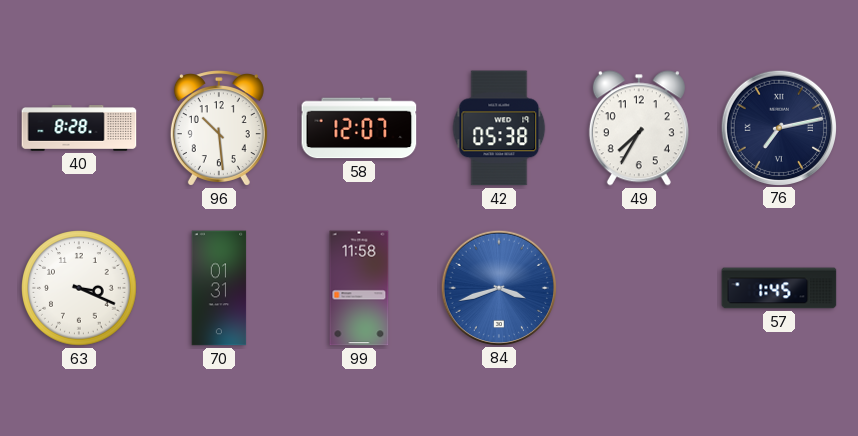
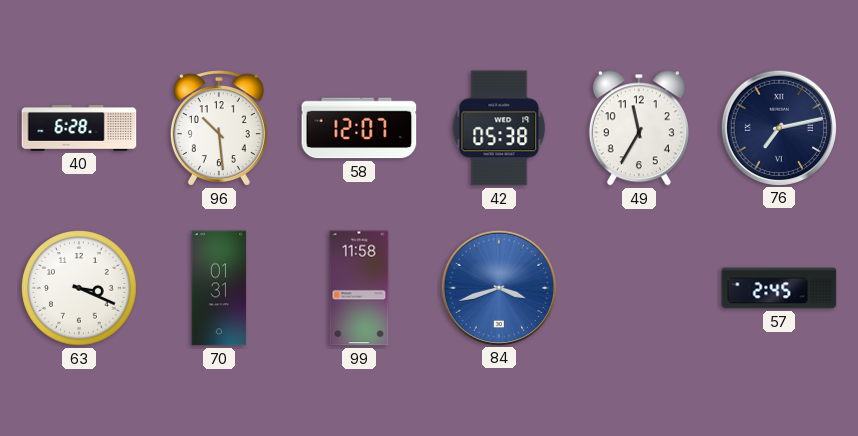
40: 8:28 -> 6:28 (79, 129)
49: 7:35 -> 11:35 (639, 128)
57: 1:45 -> 2:45 (779, 288)
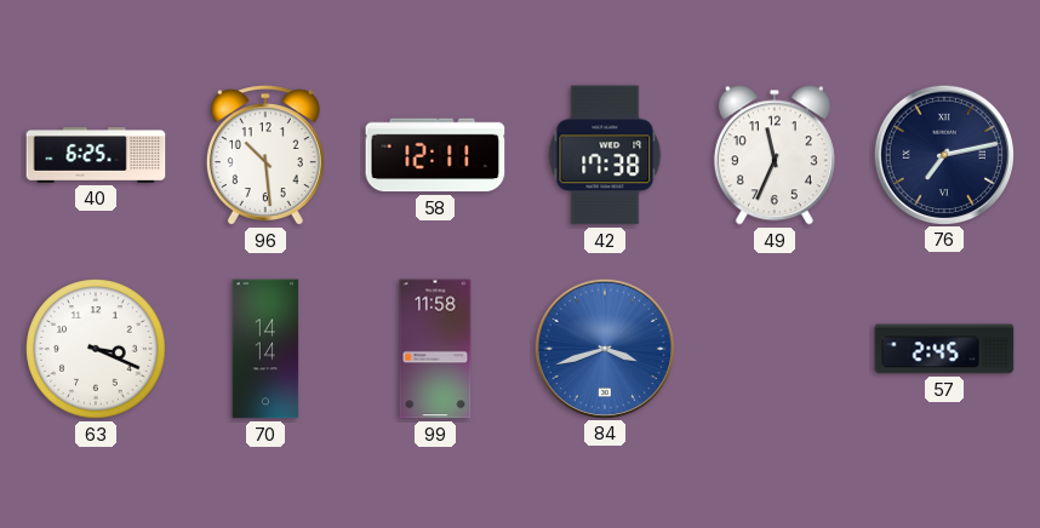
40: 6:28 -> 6:25 (96, 156)
58: 12:07 -> 12:11 (435, 155)
42: 05:38 -> 17:38 (605, 155)
49: 11:35 -> 11:34 (775, 155)
70: 01:31 -> 14:14 (265, 349)
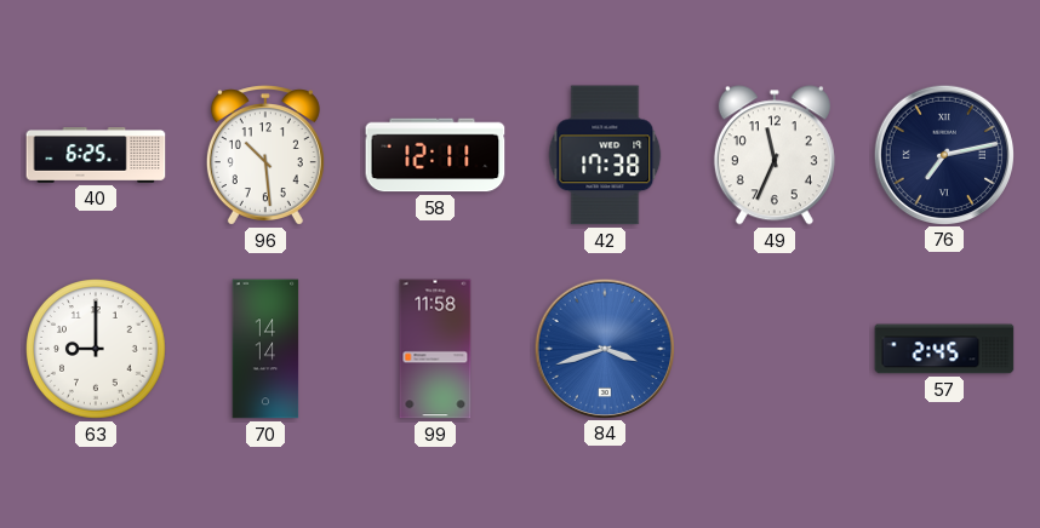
63: 3:19 -> 9:00 (96, 349)
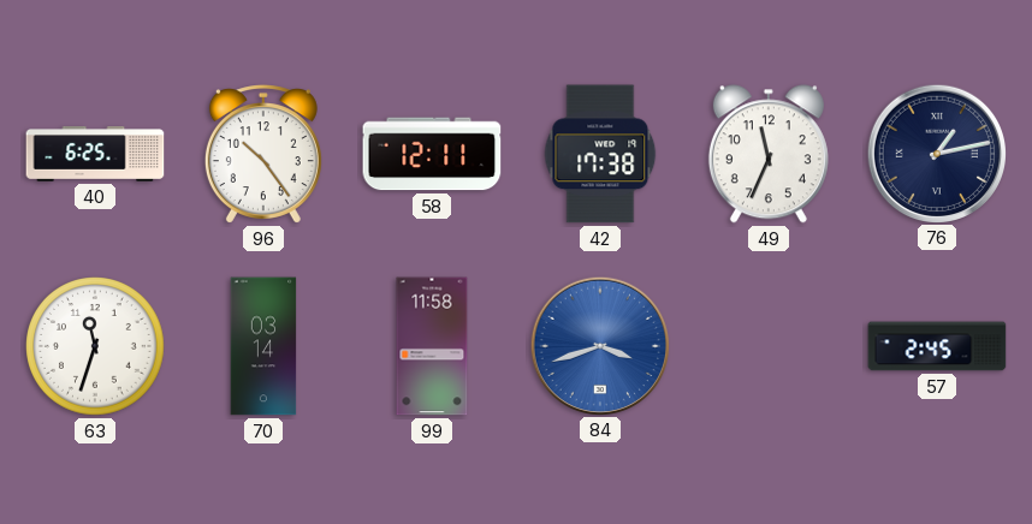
96: 10:29 -> 10:24 (263, 154)
76: 7:13 -> 1:13 (936, 153)
63: 9:00 -> 11:33 (95, 346)
70: 14:14 -> 03:14 (263, 346)
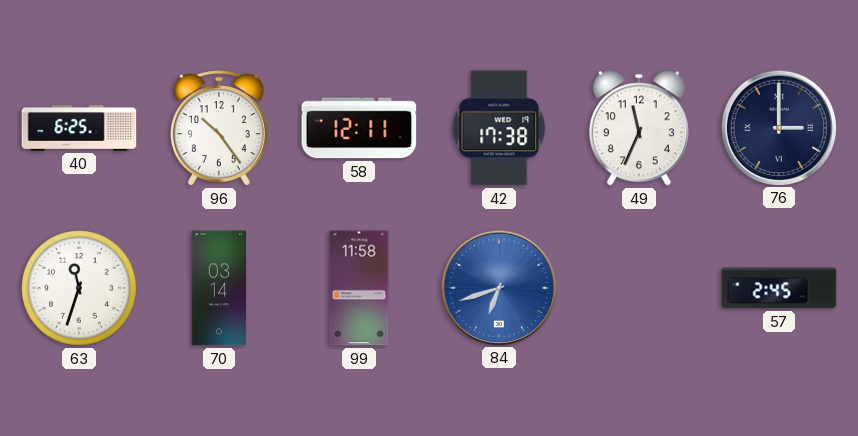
76: 1:13 -> 3:00 (778, 127)
84: 3:42 -> 6:42 (498, 287)
